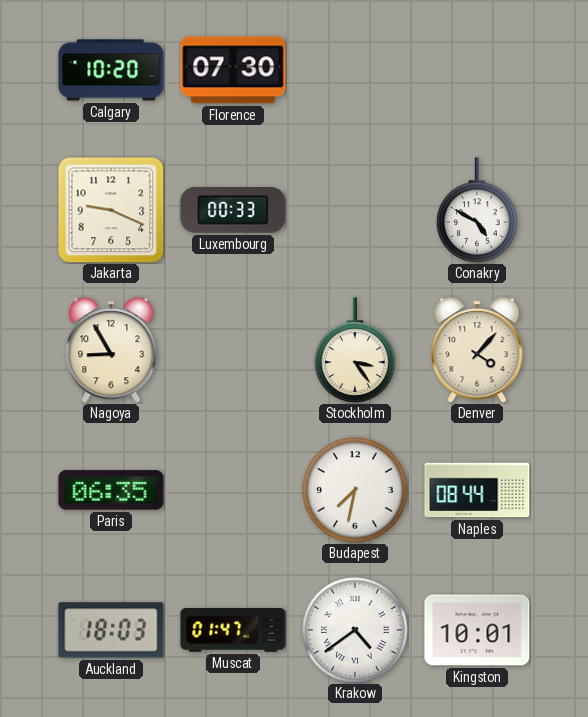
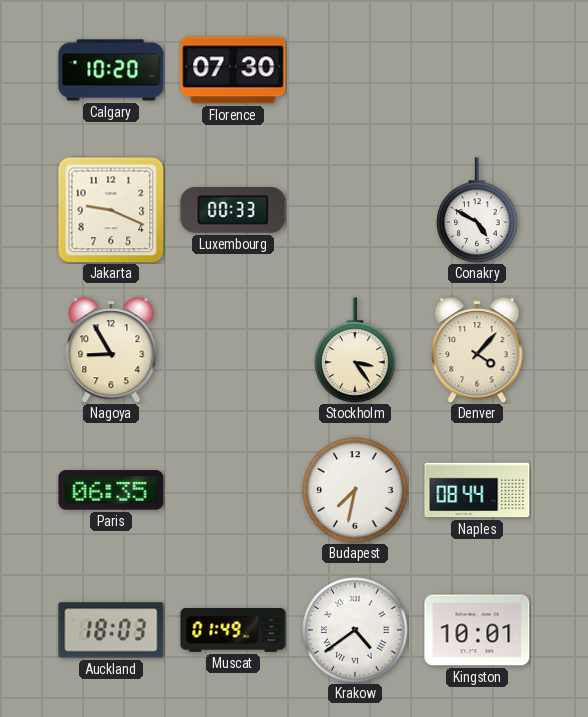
Muscat: 01:47 -> 01:49 (233, 630)
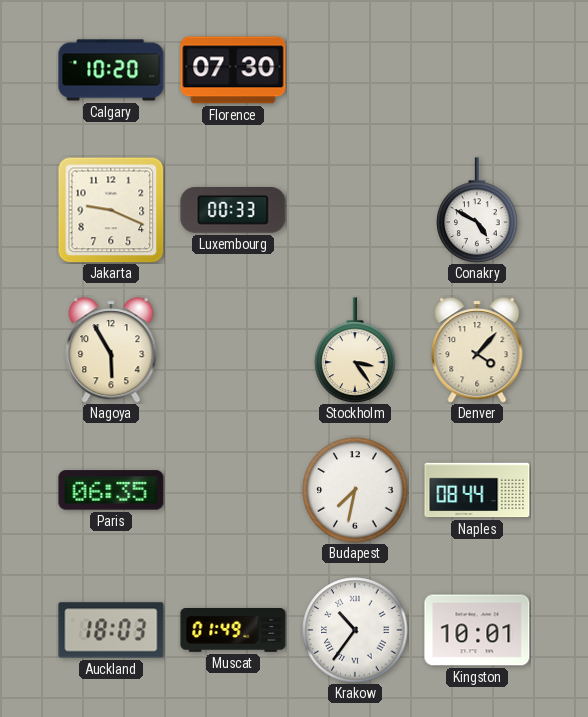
Nagoya: 8:55 -> 5:55 (111, 350)
Krakow: 4:39 -> 10:36 (355, 630)
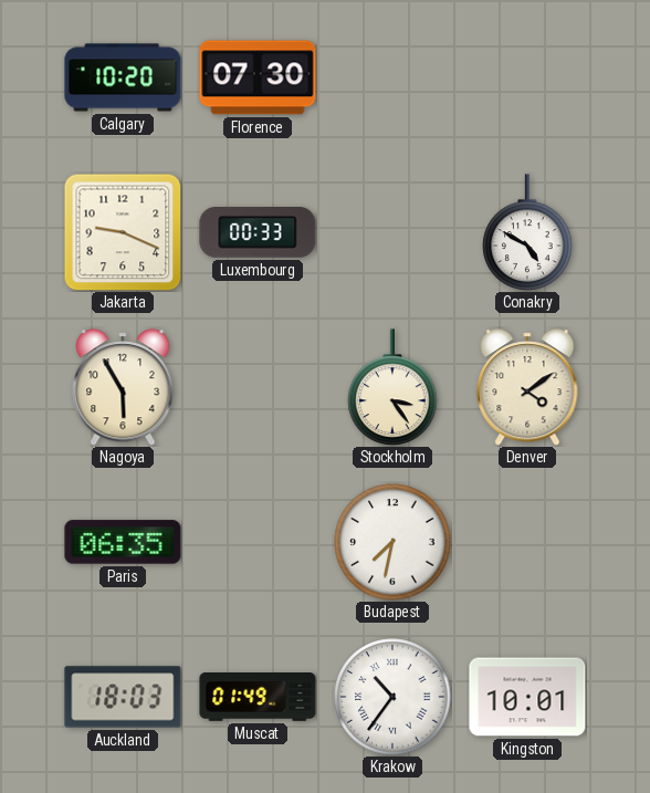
Denver: 4:07 -> 4:09 (527, 387)
Naples: 08:44 -> none (477, 490)
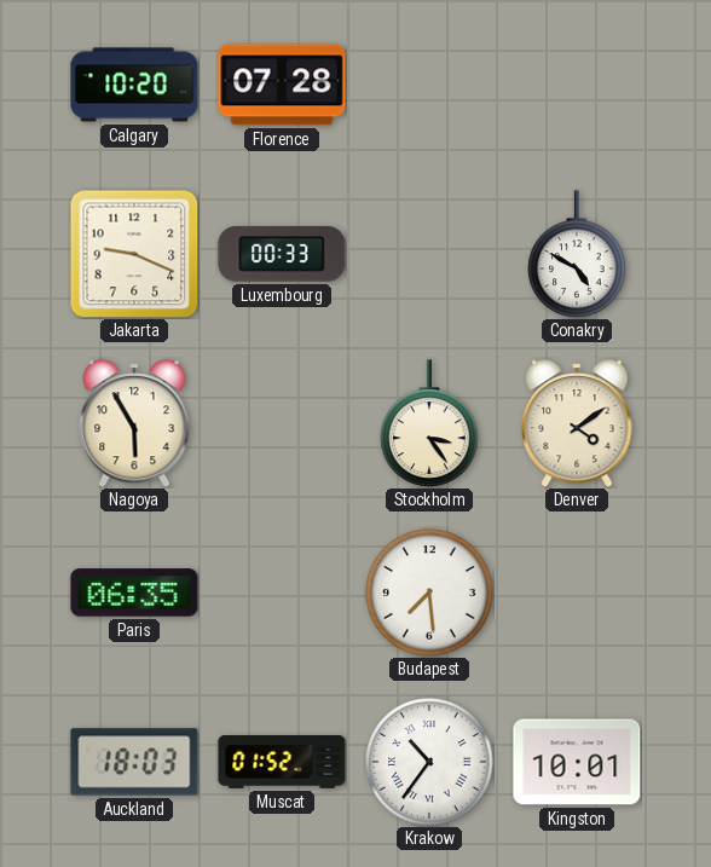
Florence: 07:30 -> 07:28 (282, 85)
Budapest: 7:32 -> 7:29 (429, 593)
Muscat: 01:49 -> 01:52 (282, 762)
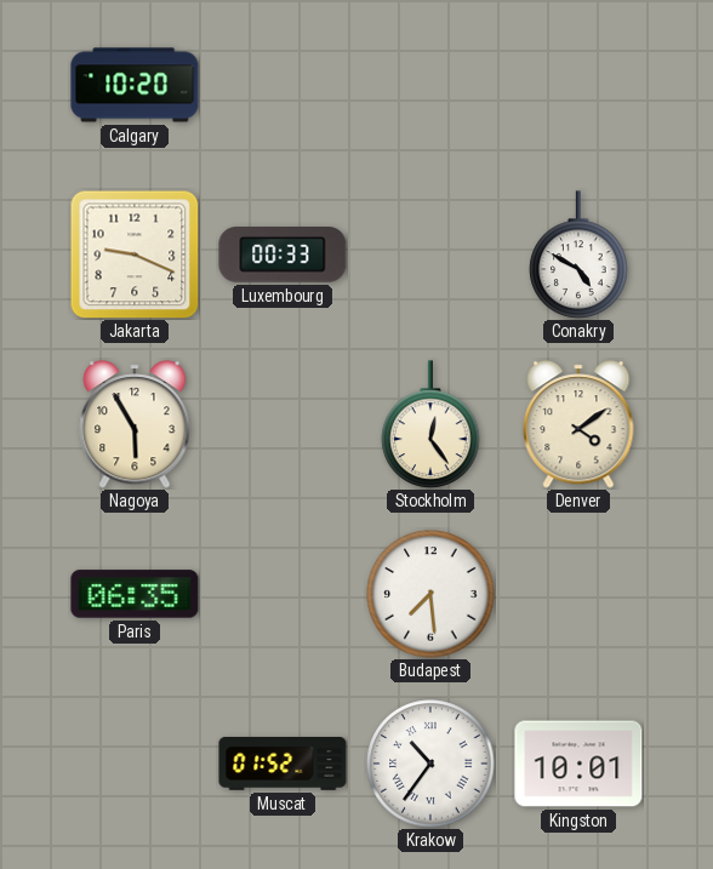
Florence: 07:28 -> none (282, 85)
Stockholm: 3:24 -> 12:24 (430, 424)
Auckland: 18:03 -> none (134, 762)
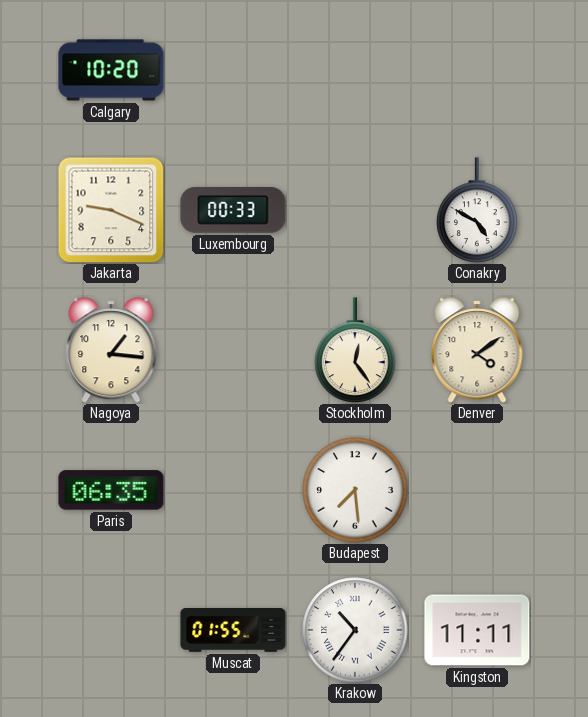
Nagoya: 5:55 -> 1:16 (111, 350)
Muscat: 01:52 -> 01:55 (233, 630)
Kingston: 10:01 -> 11:11 (477, 630)
